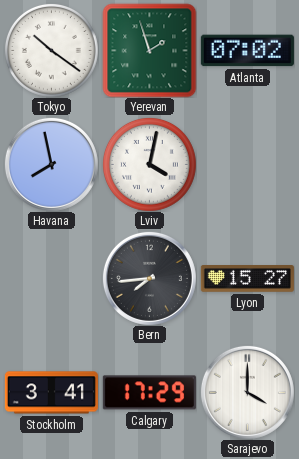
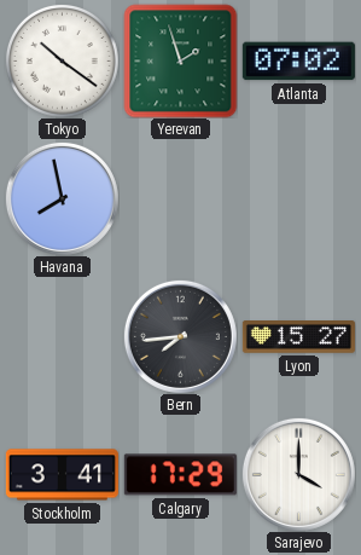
Lviv: 4:02 -> none (149, 164)
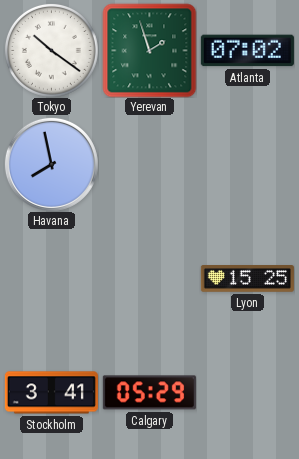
Bern: 7:44 -> none (180, 336)
Lyon: 15:27 -> 15:25 (247, 279)
Calgary: 17:29 -> 05:29 (149, 393)
Sarajevo: 4:00 -> none (298, 474)
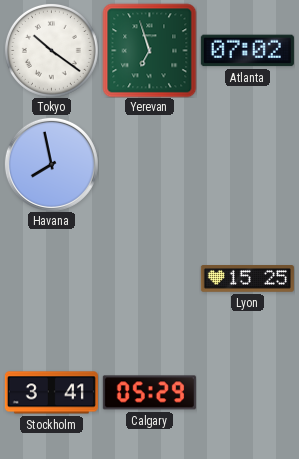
Yerevan: 1:57 -> 6:57 (149, 50)
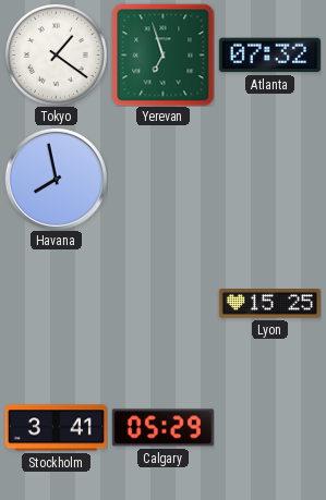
Tokyo: 10:21 -> 1:21 (56, 54)
Atlanta: 07:02 -> 07:32 (269, 56)
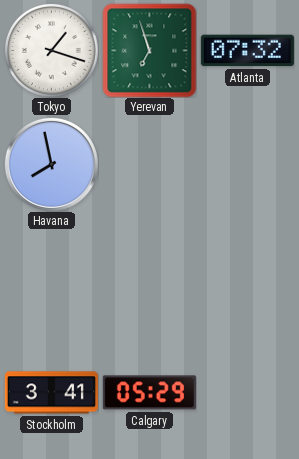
Tokyo: 1:21 -> 1:18 (51, 50)
Lyon: 15:25 -> none (269, 304)
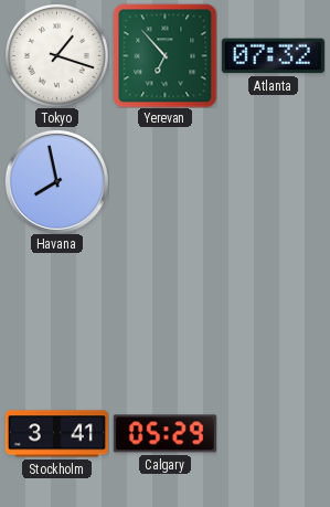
Yerevan: 6:57 -> 6:53 (164, 55)
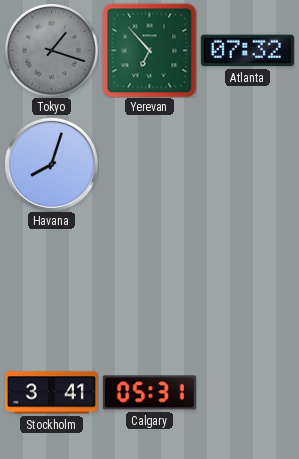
Tokyo dial: white -> grey (51, 50)
Havana: 7:58 -> 8:03 (51, 164)
Calgary: 05:29 -> 05:31 (149, 393)
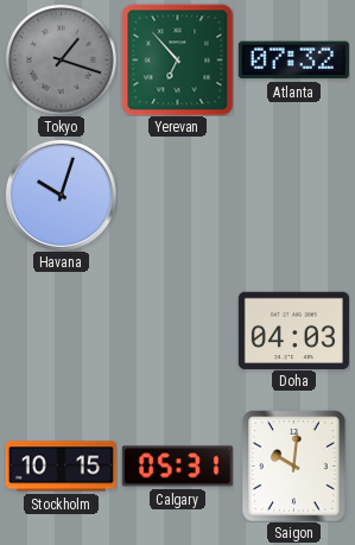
Havana: 8:03 -> 10:03 (61, 195)
Doha: none -> 04:03 (293, 330)
Stockholm: 3:41 -> 10:15 (61, 467)
Saigon: none -> 10:01 (294, 465)
